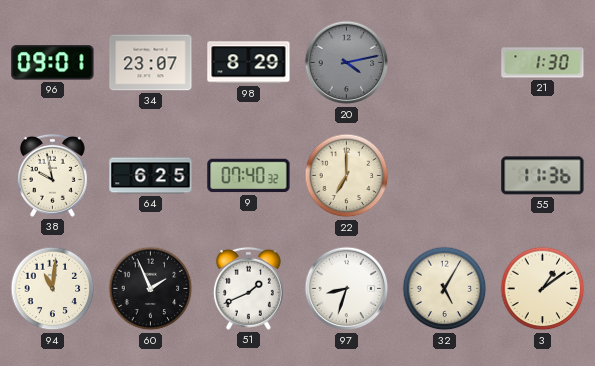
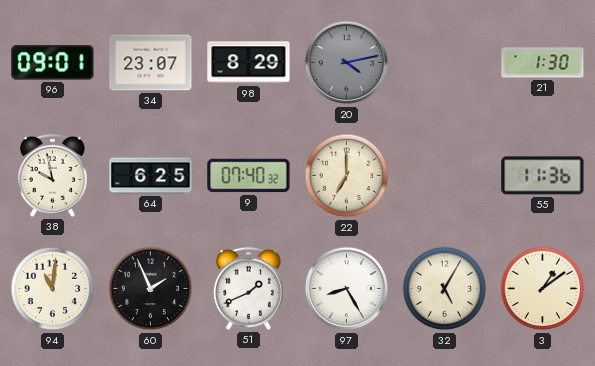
97: 8:33 -> 8:25 (347, 289)
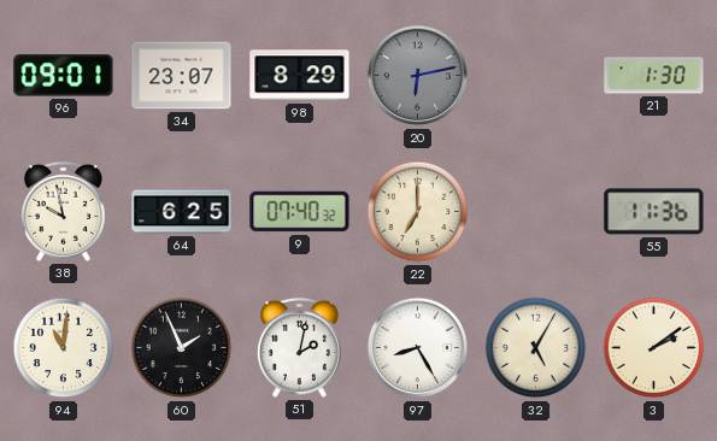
20: 4:13 -> 6:13 (418, 76)
51: 1:41 -> 2:02 (299, 347)
3: 1:09 -> 2:09 (654, 348)
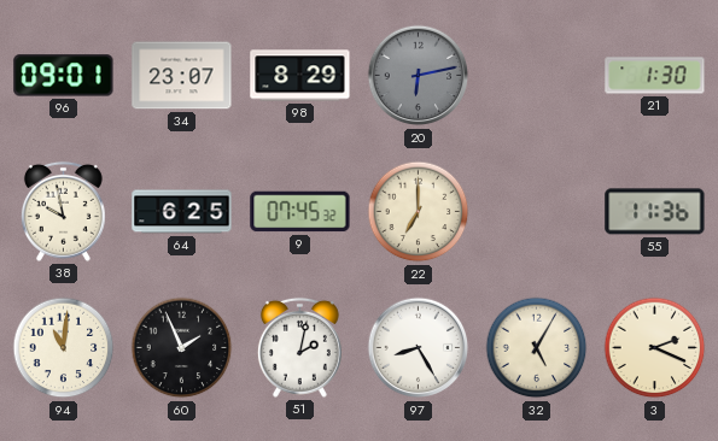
9: 07:40 -> 07:45 (300, 212)
3: 2:09 -> 2:19 (655, 348)
